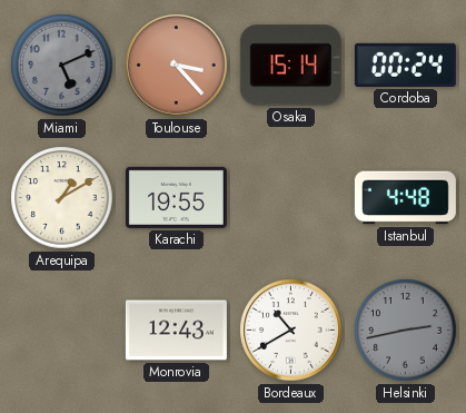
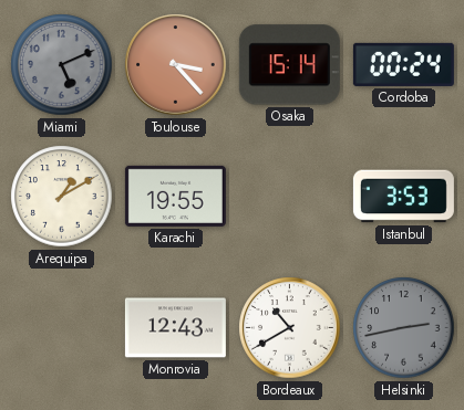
Istanbul: 4:48 -> 3:53 (403, 197)
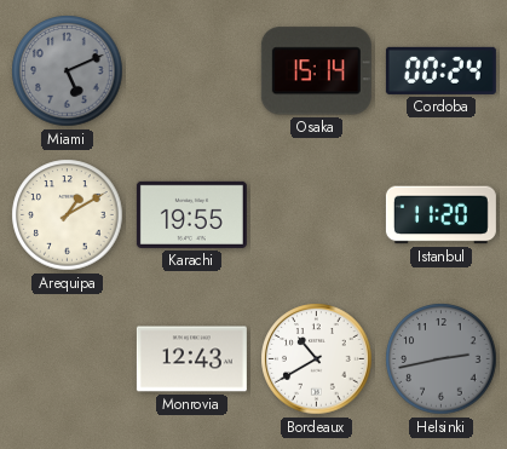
Toulouse: 3:23 -> none (176, 65)
Istanbul: 3:53 -> 11:20 (440, 215)
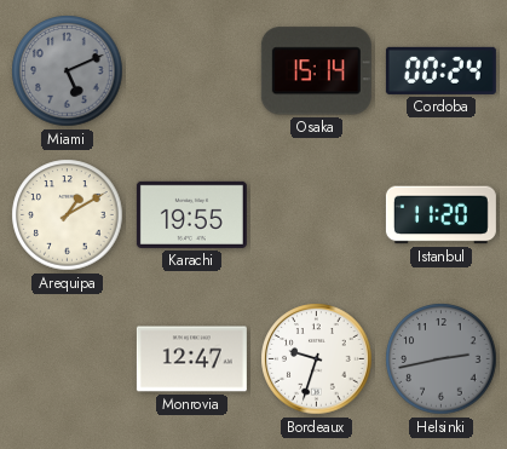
Monrovia: 12:43 -> 12:47 (191, 359)
Bordeaux: 10:40 -> 9:33 (317, 359)
